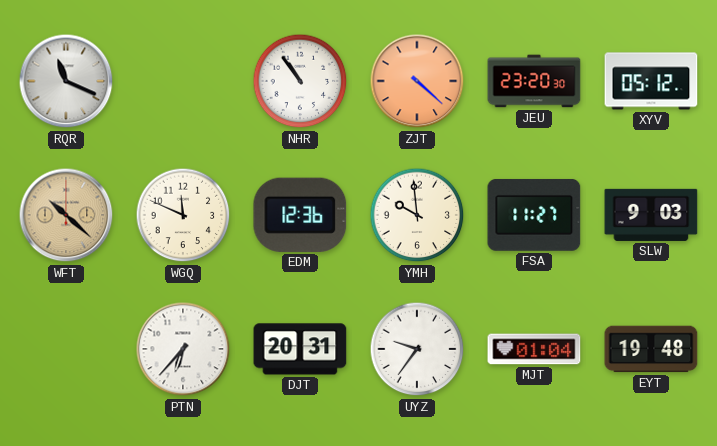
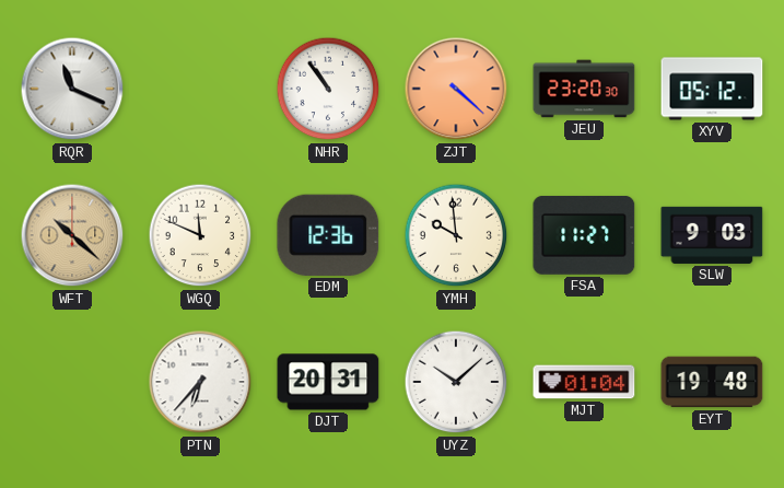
UYZ: 9:36 -> 10:08 (456, 382)
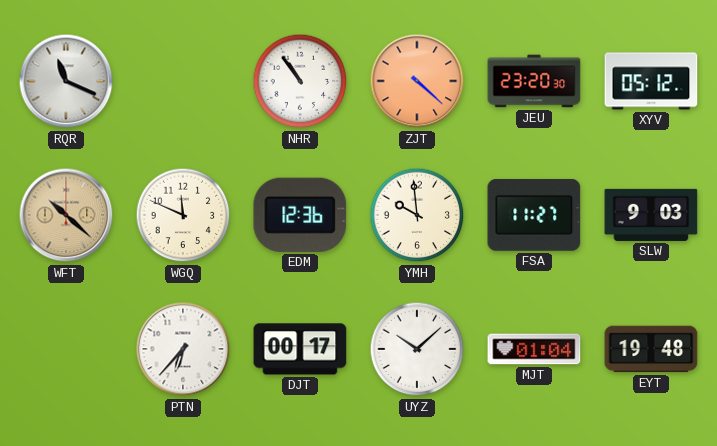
DJT: 20:31 -> 00:17 (300, 349)
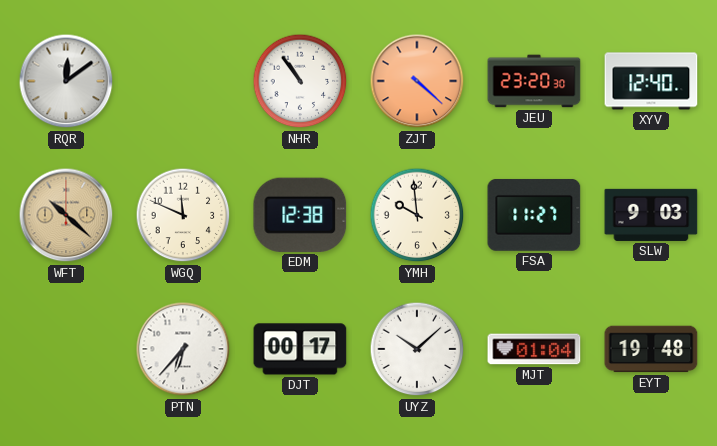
RQR: 11:19 -> 12:09 (66, 81)
XYV: 05:12 -> 12:40 (651, 81)
EDM: 12:36 -> 12:38 (300, 215)
